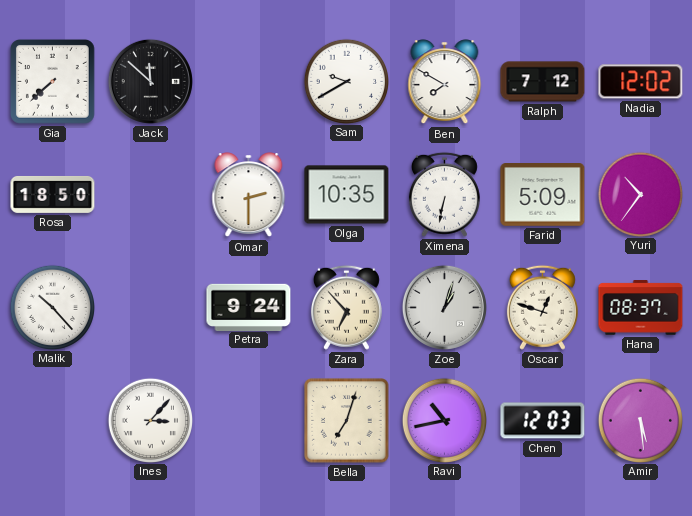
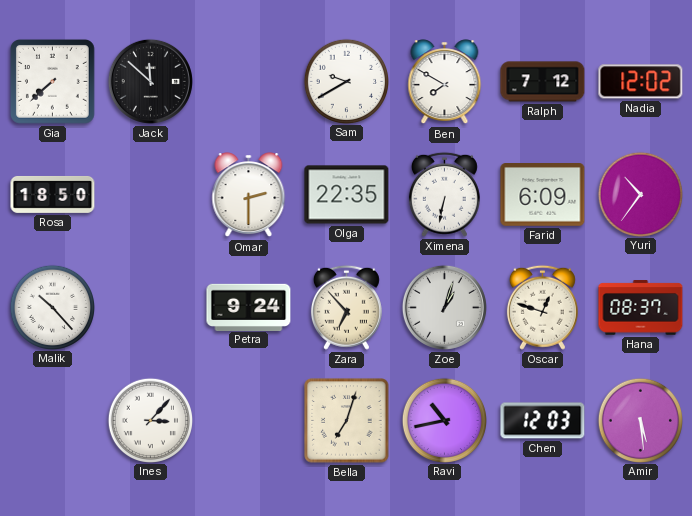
Olga: 10:35 -> 22:35 (347, 195)
Farid: 5:09 -> 6:09 (543, 195)
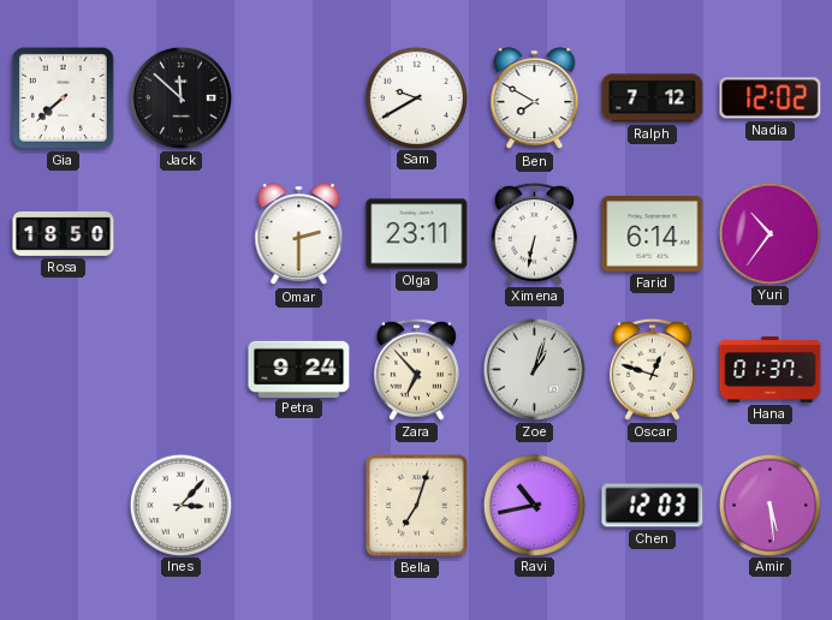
Olga: 22:35 -> 23:11 (417, 234)
Farid: 6:09 -> 6:14 (653, 234)
Malik: 10:23 -> none (52, 307)
Hana: 08:37 -> 01:37 (771, 370)
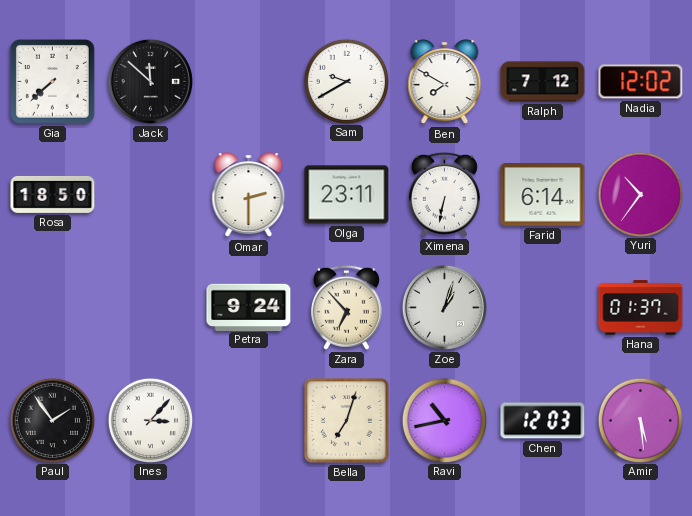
Oscar: 12:48 -> none (652, 369)
Paul: none -> 1:54 (52, 420)
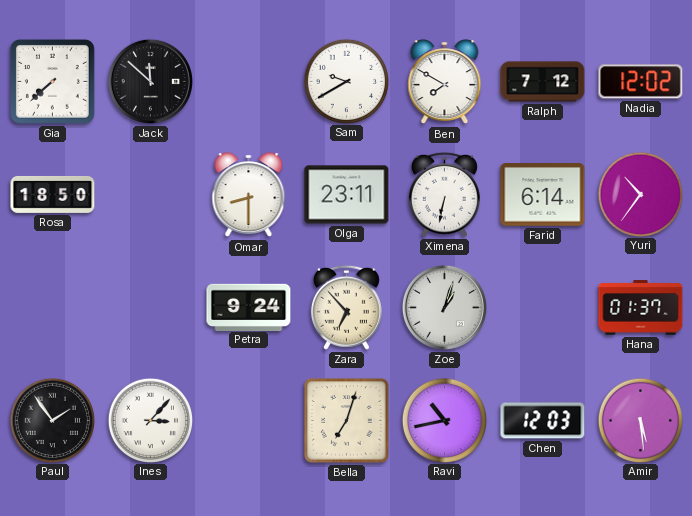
Omar: 2:30 -> 8:30 (249, 195)
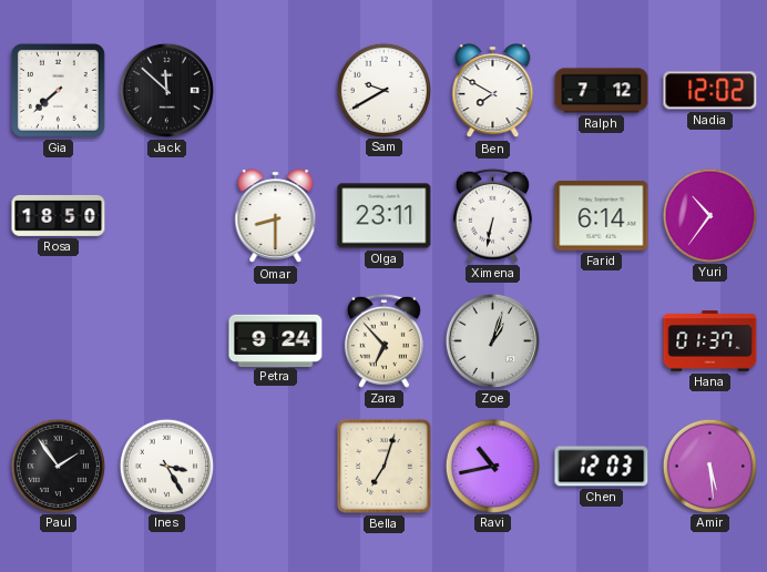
Ines: 3:07 -> 3:25 (166, 466)
